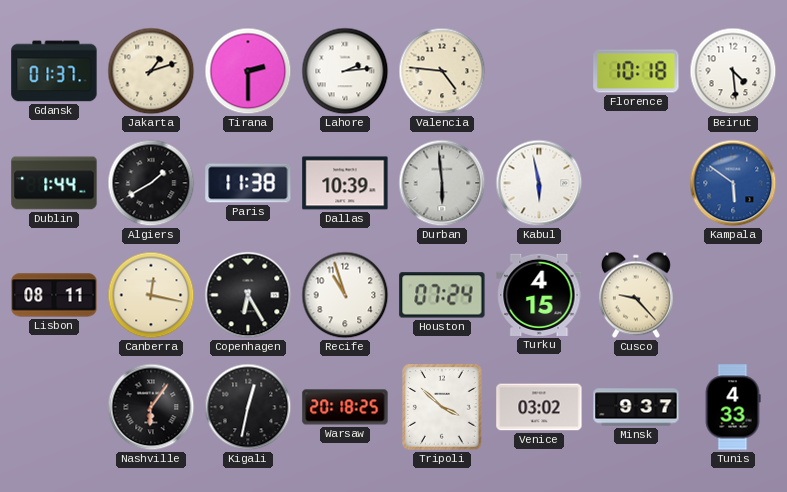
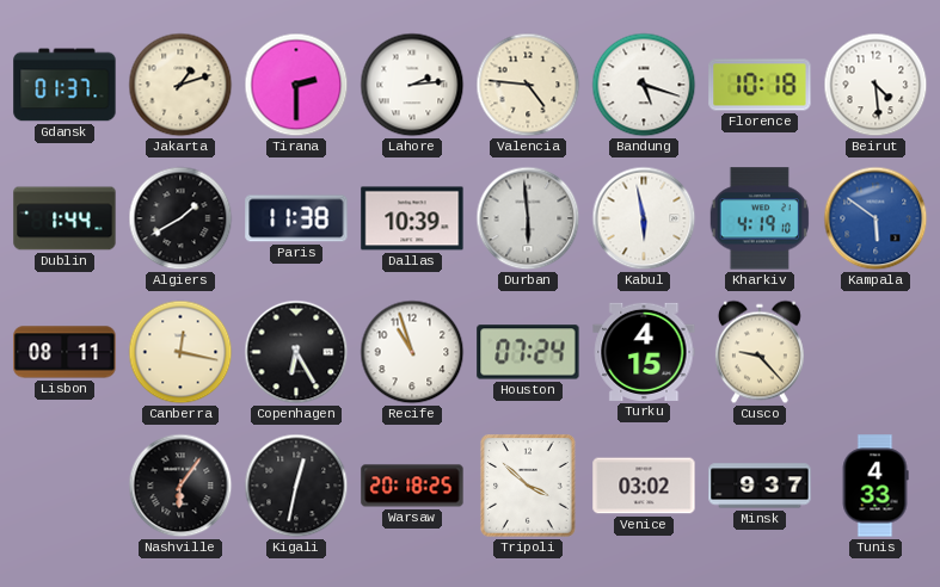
Bandung: none -> 5:18 (644, 85)
Kharkiv: none -> 4:19 (760, 218)
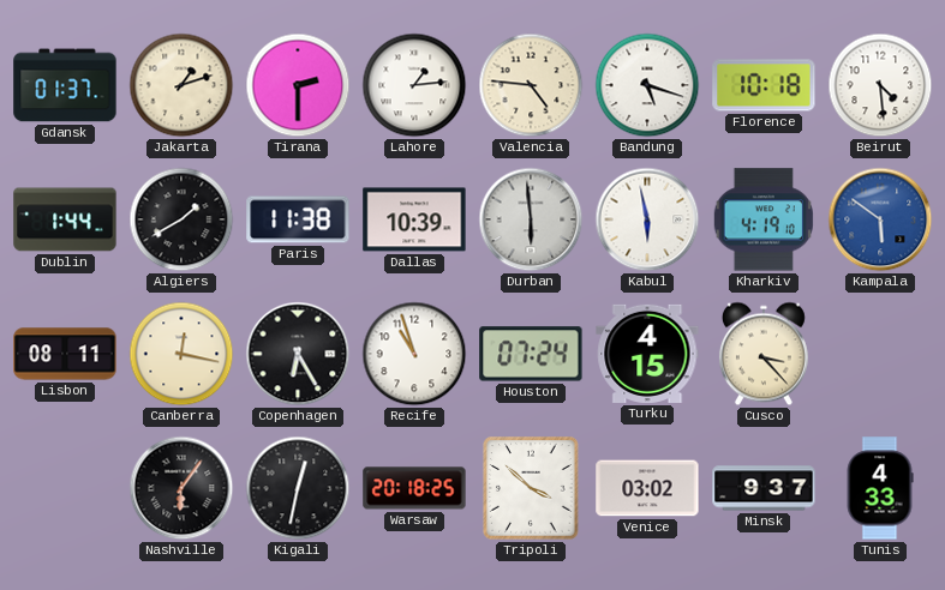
Lahore: 2:14 -> 1:14 (414, 85)
Cusco: 9:23 -> 3:23 (764, 354)
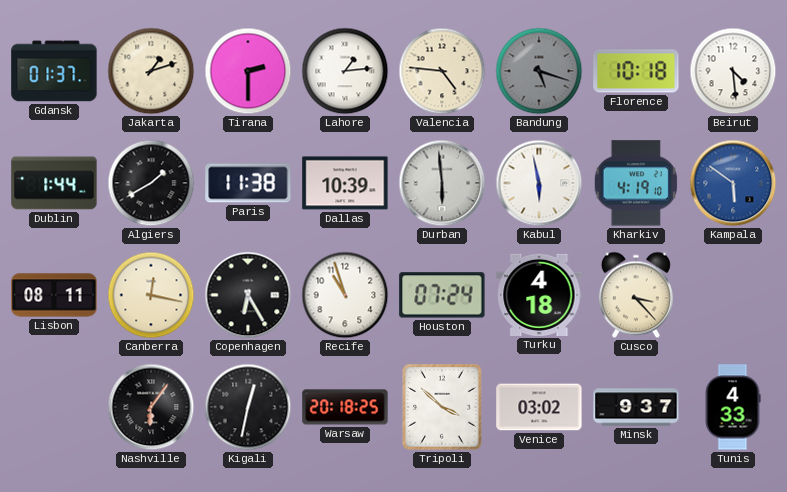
Bandung dial: white -> grey (539, 71)
Turku: 4:15 -> 4:18 (539, 295)
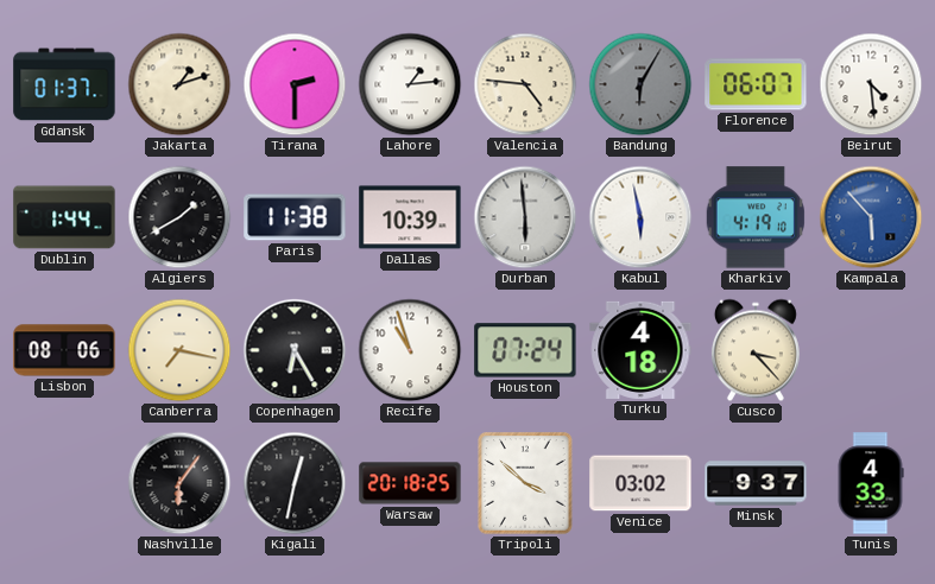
Bandung: 5:18 -> 6:05 (640, 84)
Florence: 10:18 -> 06:07 (756, 84)
Kampala: 5:51 -> 5:53 (871, 217)
Lisbon: 08:11 -> 08:06 (64, 350)
Canberra: 12:17 -> 7:17 (179, 350)
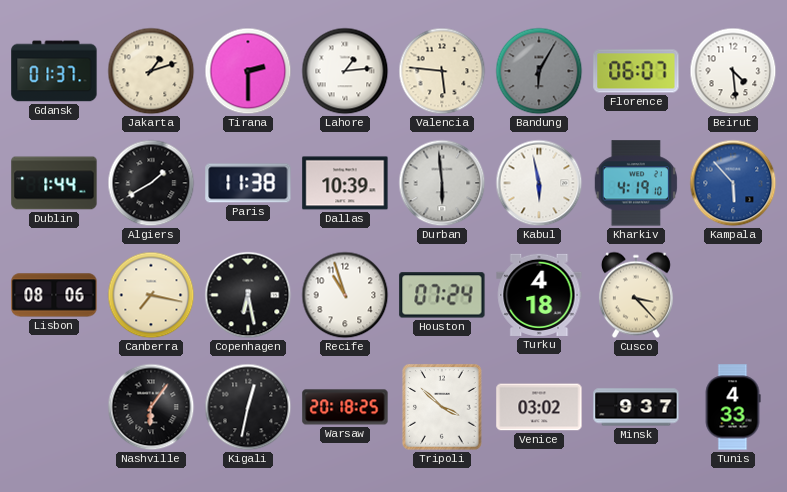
Valencia: 4:46 -> 5:46 (442, 71)
Copenhagen: 6:25 -> 6:28 (248, 295)
